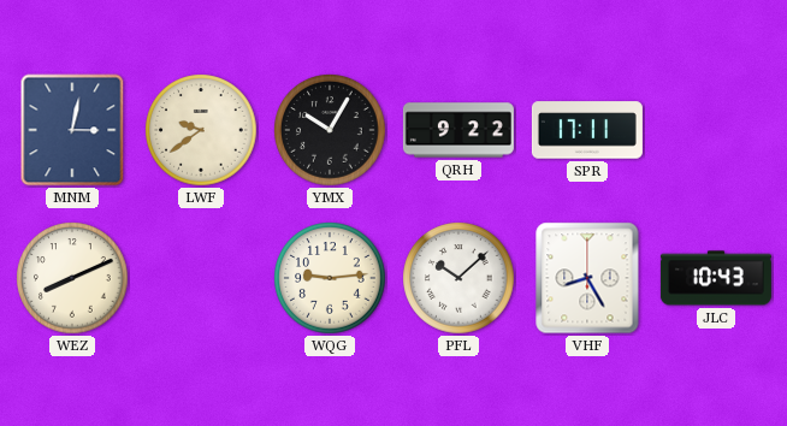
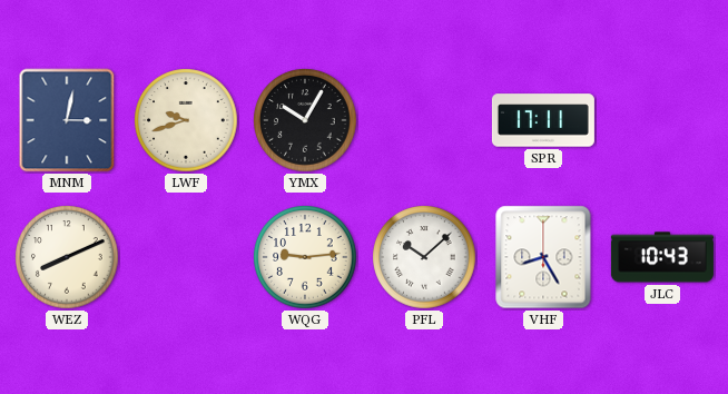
LWF: 9:39 -> 9:42 (186, 120)
QRH: 9:22 -> none (458, 130)
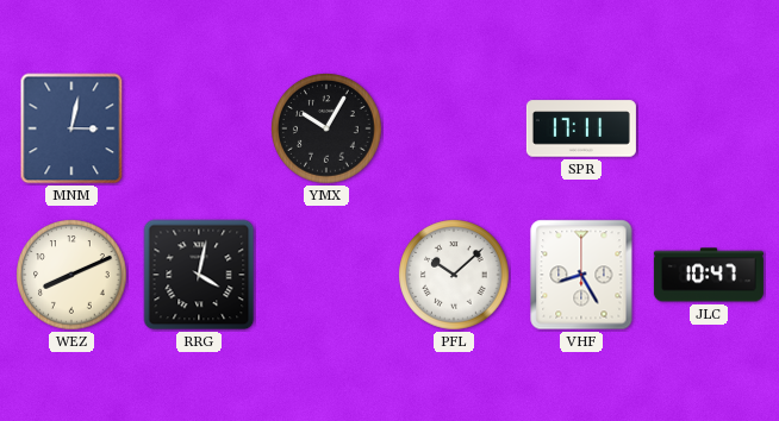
LWF: 9:42 -> none (186, 120)
RRG: none -> 4:02 (199, 275)
WQG: 9:14 -> none (305, 257)
JLC: 10:43 -> 10:47 (709, 275)
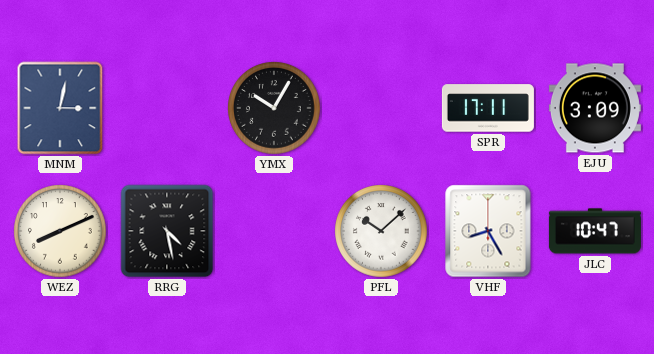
EJU: none -> 3:09 (595, 108)
RRG: 4:02 -> 4:28 (167, 231)
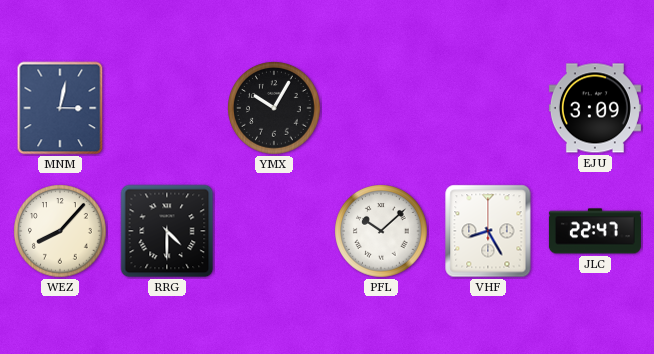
SPR: 17:11 -> none (488, 108)
WEZ: 8:11 -> 8:07 (60, 231)
RRG: 4:28 -> 4:30 (167, 231)
JLC: 10:47 -> 22:47 (595, 231)
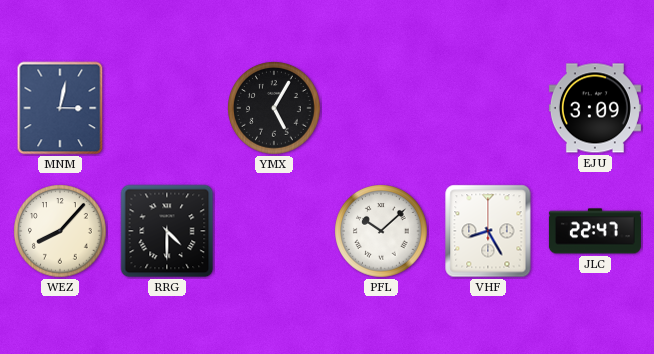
YMX: 10:05 -> 5:05 (274, 108)
